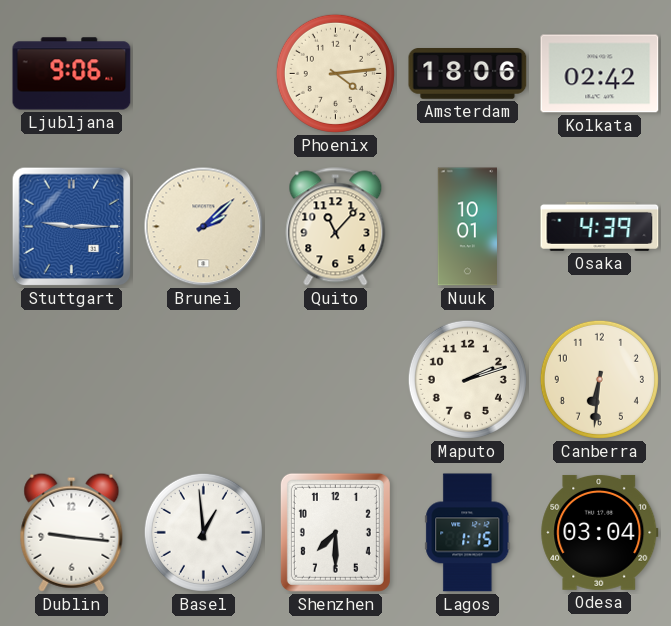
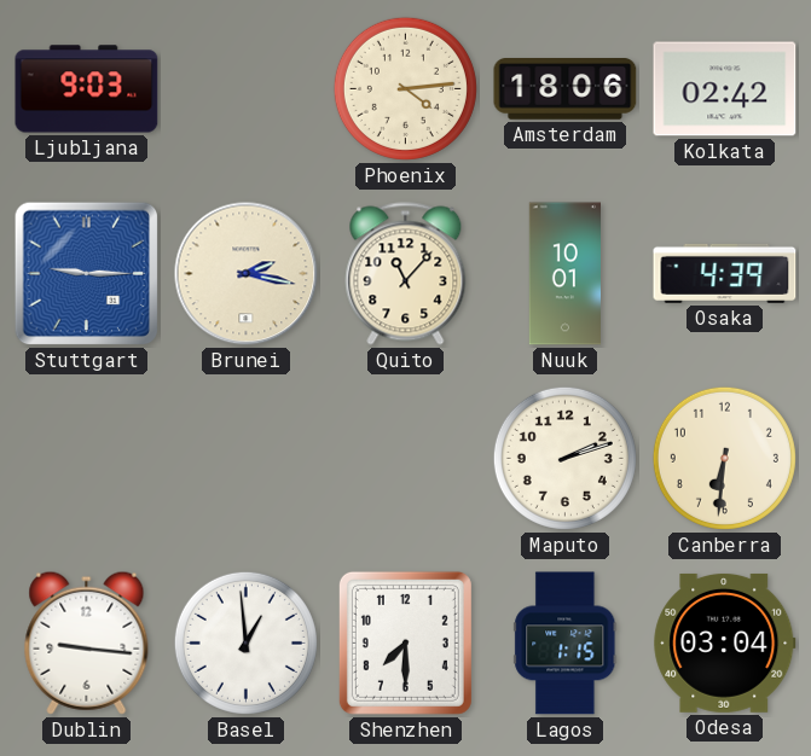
Ljubljana: 9:06 -> 9:03 (87, 89)
Brunei: 2:08 -> 2:17 (247, 274)
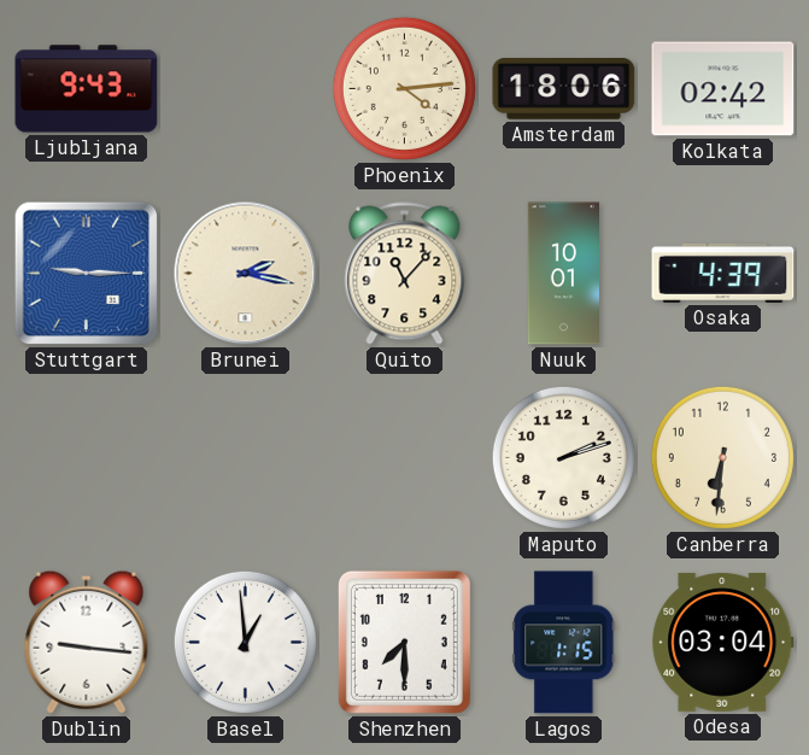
Ljubljana: 9:03 -> 9:43 (87, 89)
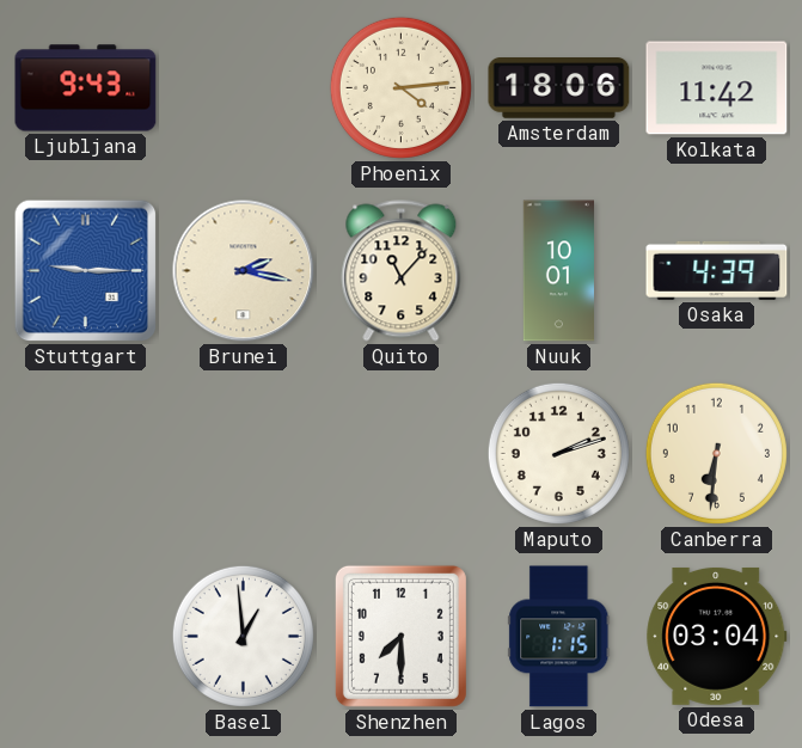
Kolkata: 02:42 -> 11:42 (717, 88)
Dublin: 9:16 -> none (87, 642)
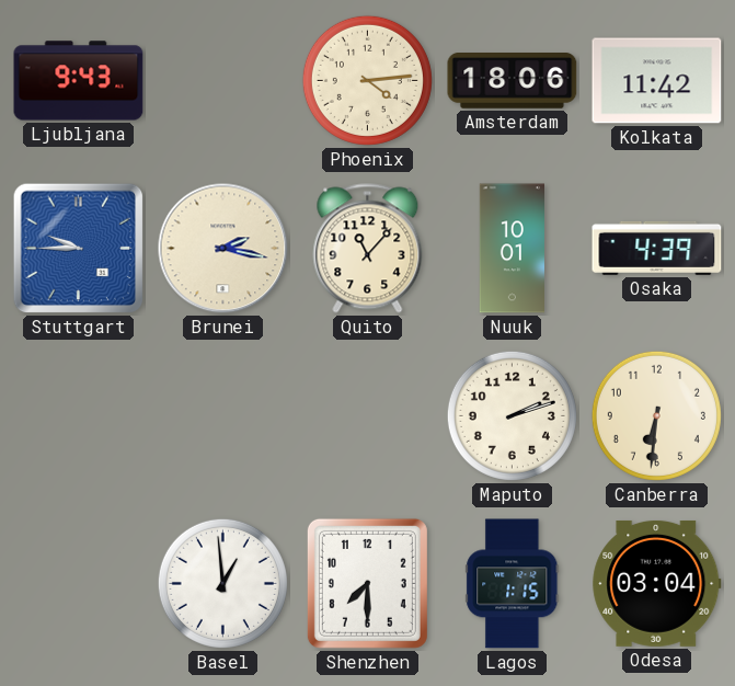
Stuttgart: 9:15 -> 9:45 (79, 249)
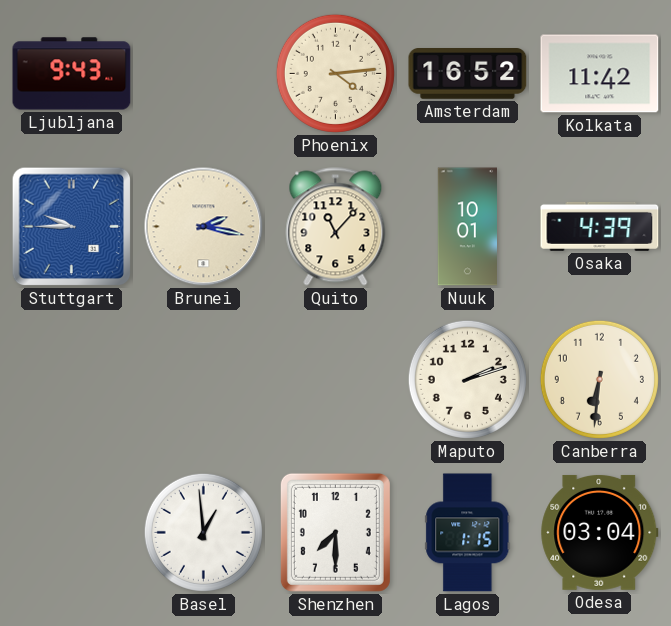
Amsterdam: 18:06 -> 16:52 (468, 74)
